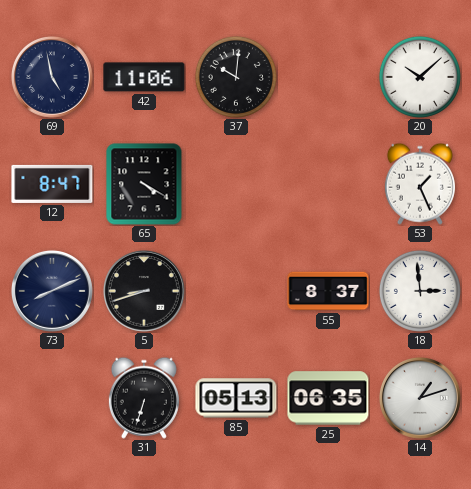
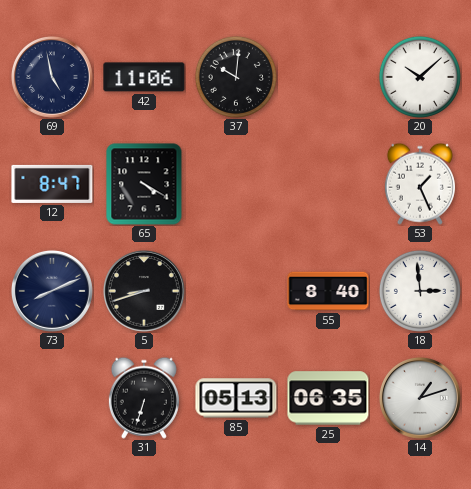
55: 8:37 -> 8:40 (328, 291)
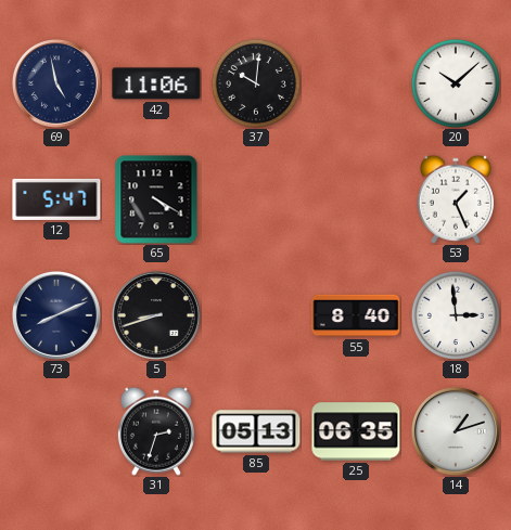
12: 8:47 -> 5:47 (56, 199)
31: 6:33 -> 2:33 (156, 431)
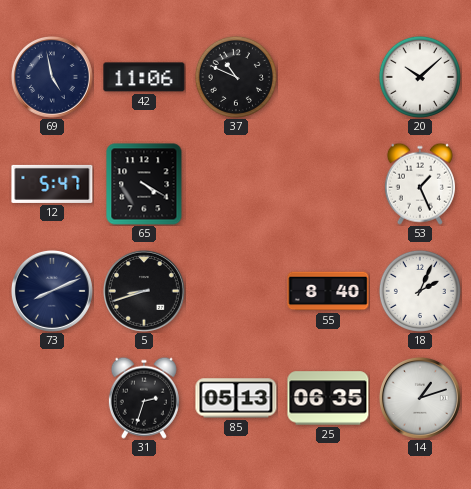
37: 10:01 -> 10:49 (236, 77)
18: 2:59 -> 2:04 (420, 291)
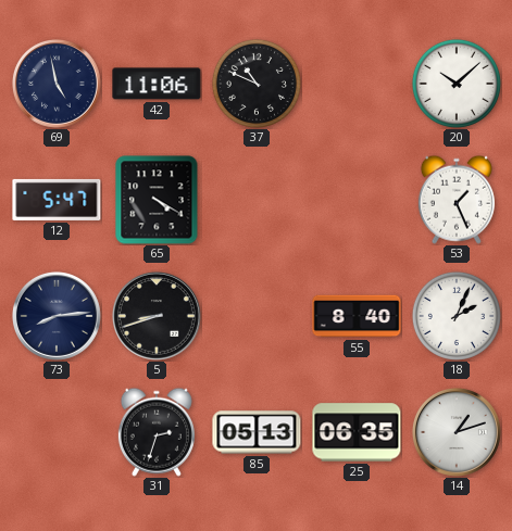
73: 8:11 -> 8:14 (57, 316)
